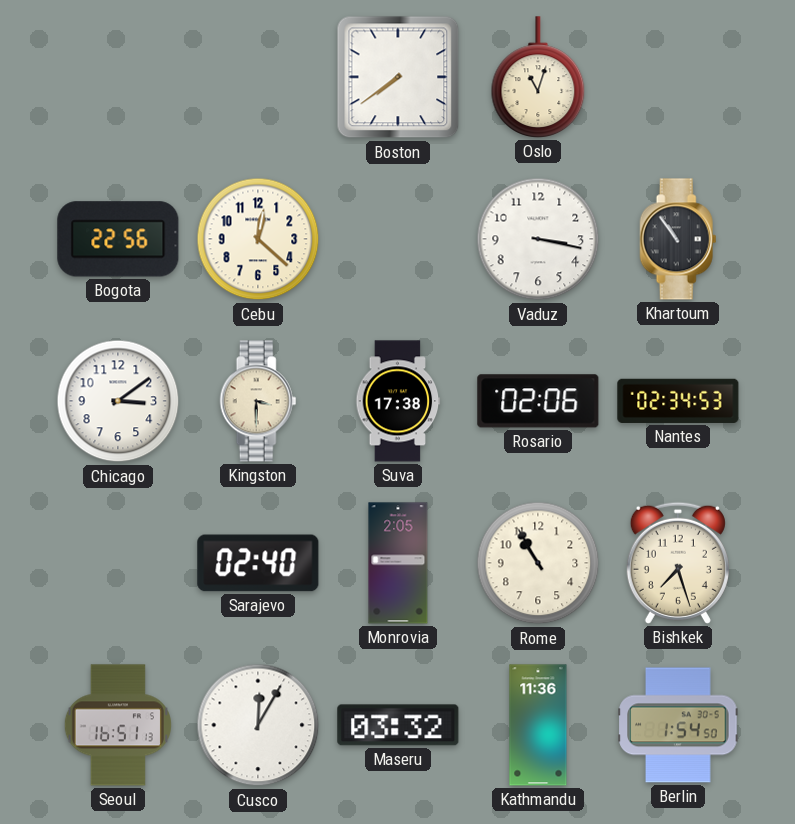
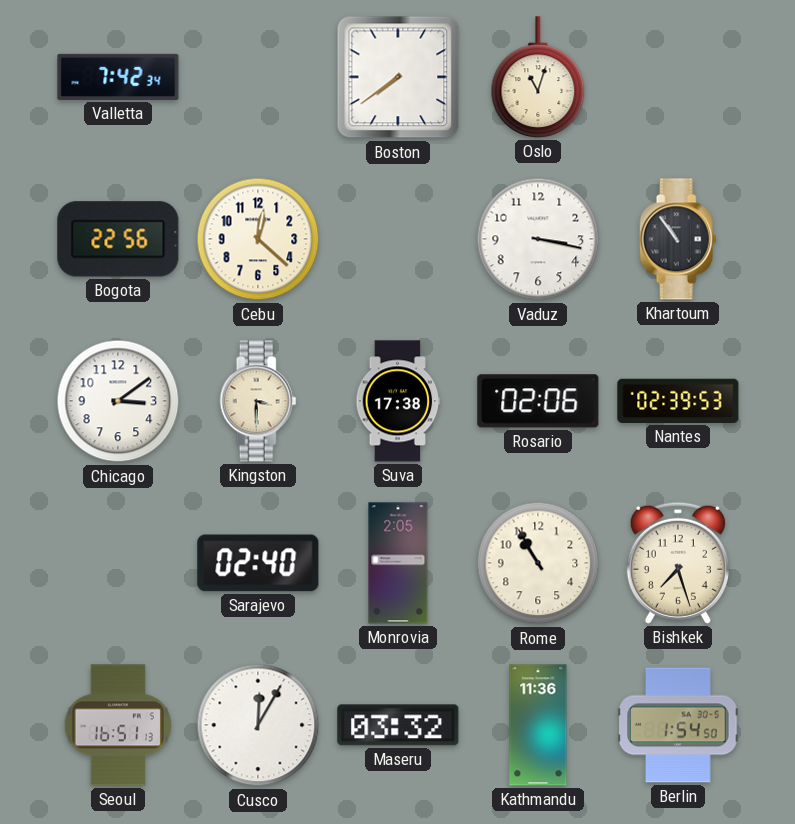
Valletta: none -> 7:42 (118, 77)
Nantes: 02:34 -> 02:39 (678, 401)
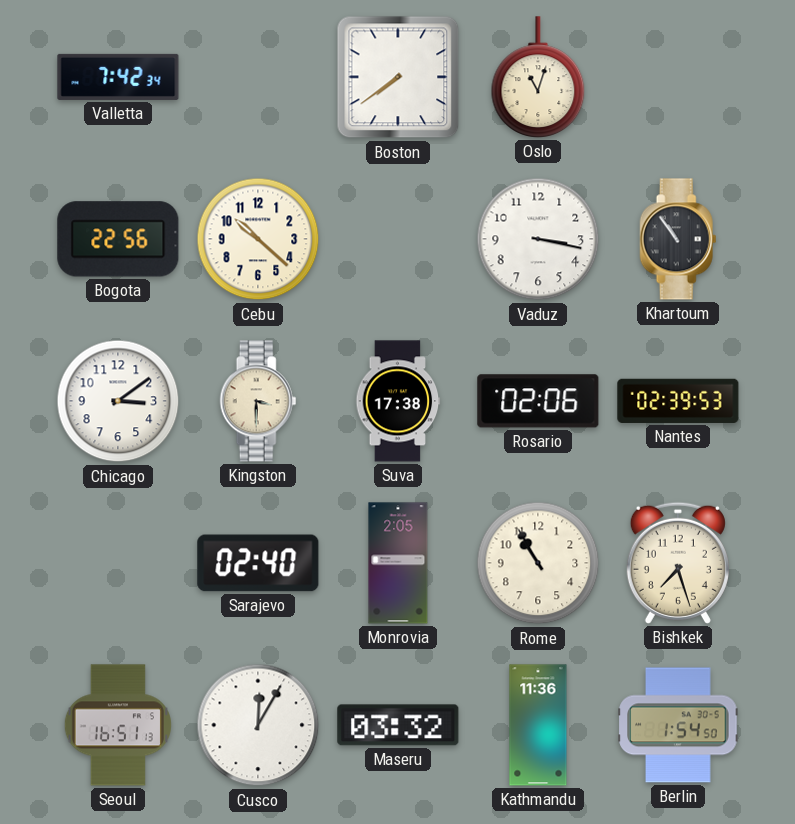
Cebu: 12:22 -> 10:22 (258, 239)
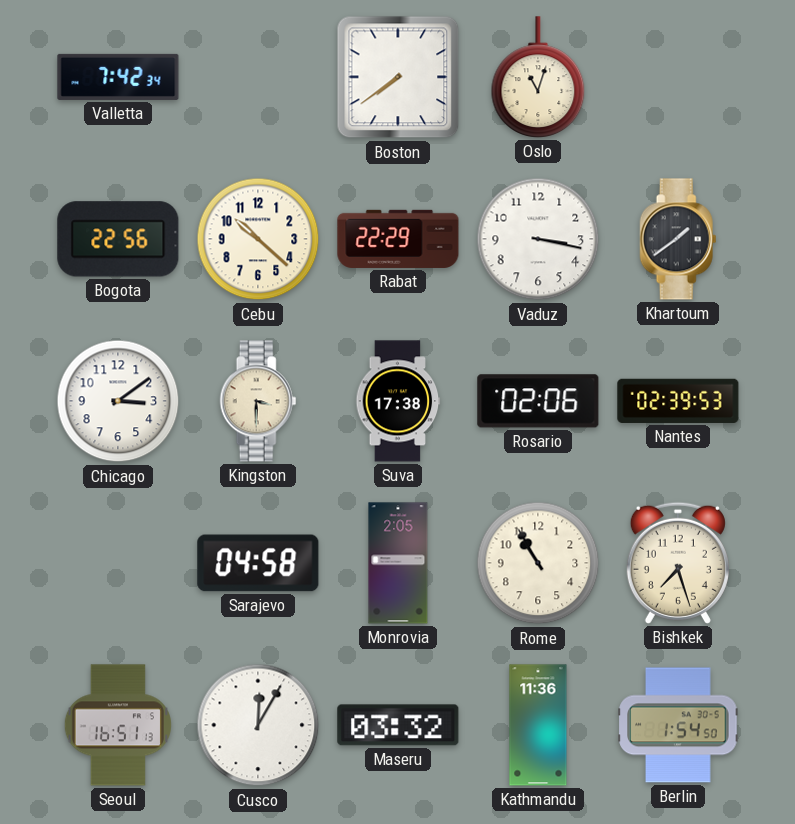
Rabat: none -> 22:29 (398, 239)
Khartoum: 10:54 -> 1:39 (678, 239)
Sarajevo: 02:40 -> 04:58 (258, 563)
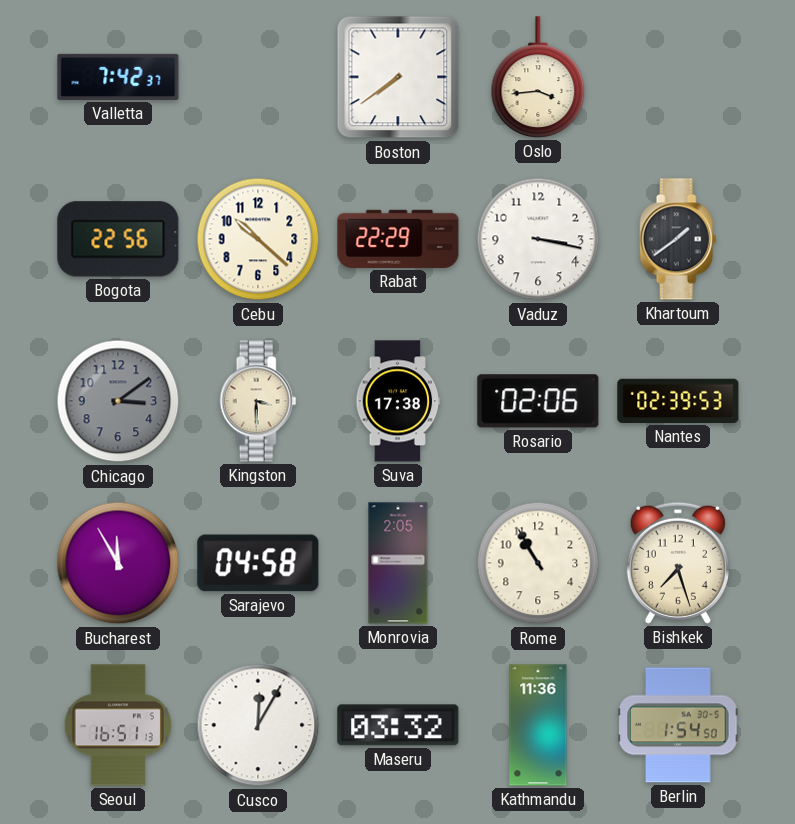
Valletta: 7:42:34 -> 7:42:37 (118, 77)
Oslo: 11:03 -> 3:44 (538, 77)
Chicago dial: white -> grey (118, 401)
Bucharest: none -> 11:55 (118, 563)
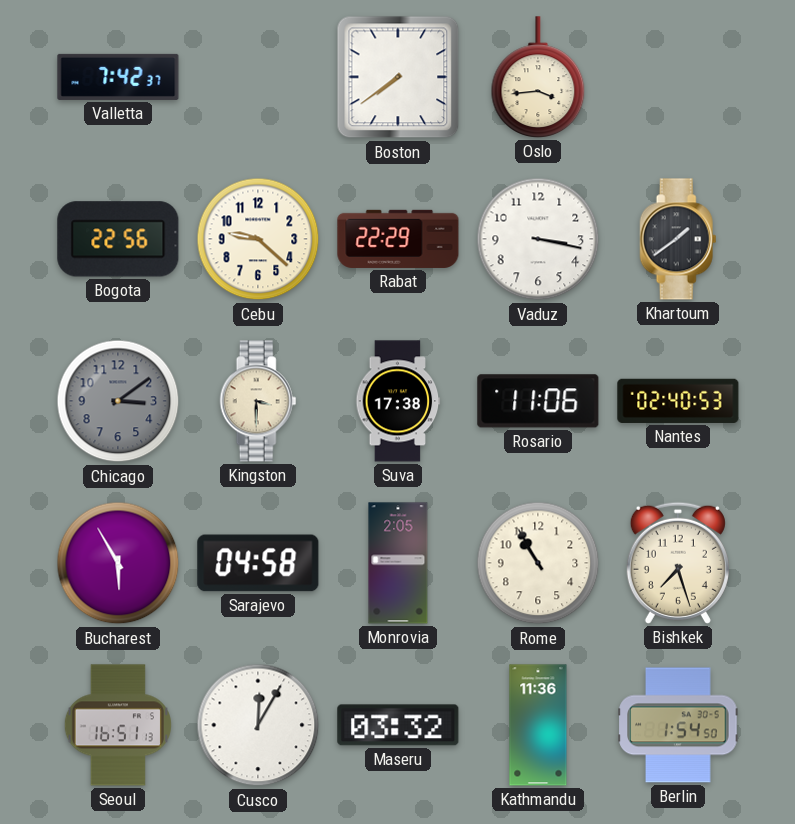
Cebu: 10:22 -> 9:22 (258, 239)
Rosario: 02:06 -> 11:06 (538, 401)
Nantes: 02:39 -> 02:40 (678, 401)
Bucharest: 11:55 -> 5:55 (118, 563)
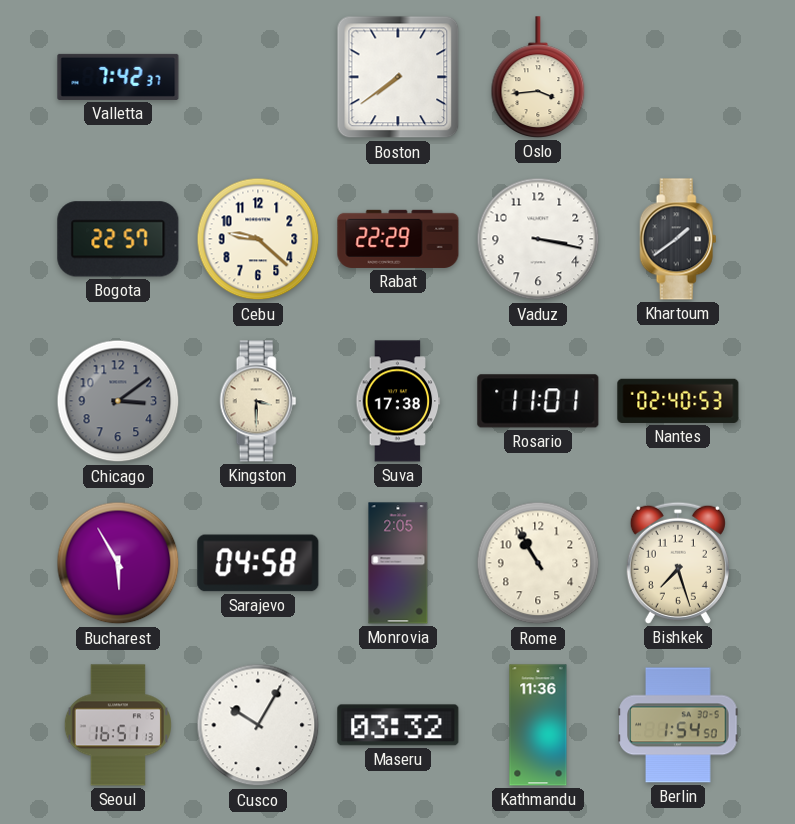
Bogota: 22:56 -> 22:57 (118, 239)
Rosario: 11:06 -> 11:01 (538, 401)
Cusco: 12:05 -> 10:05 (258, 725)
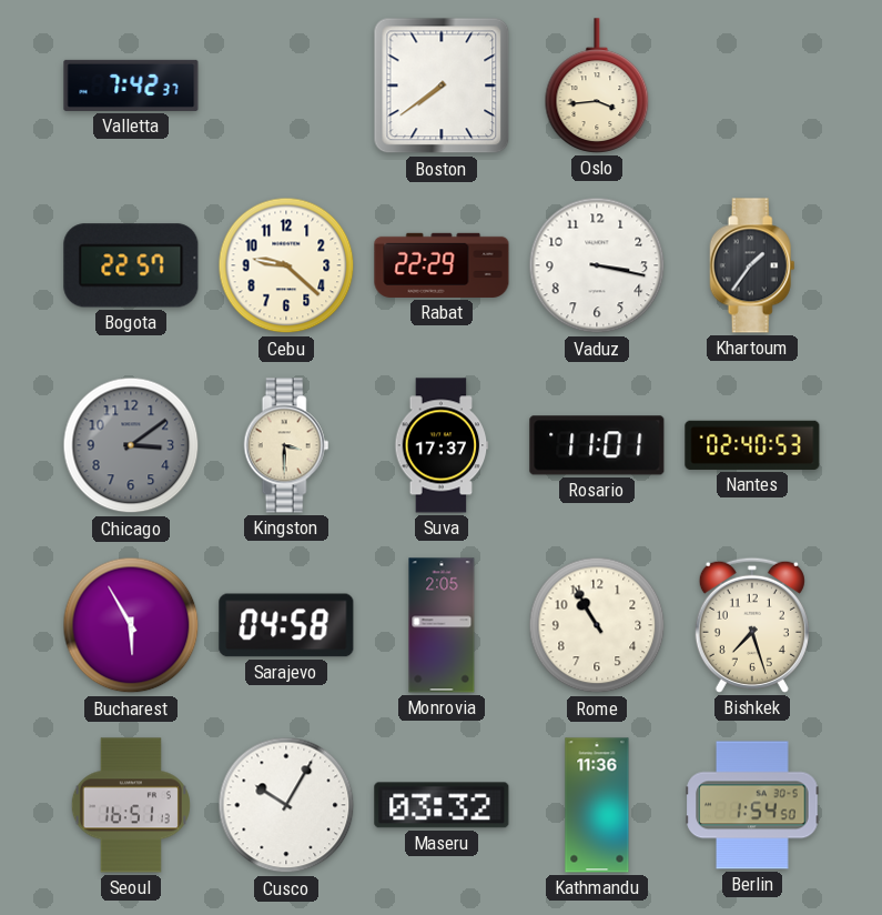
Khartoum: 1:39 -> 1:36 (752, 265)
Suva: 17:38 -> 17:37 (442, 445)
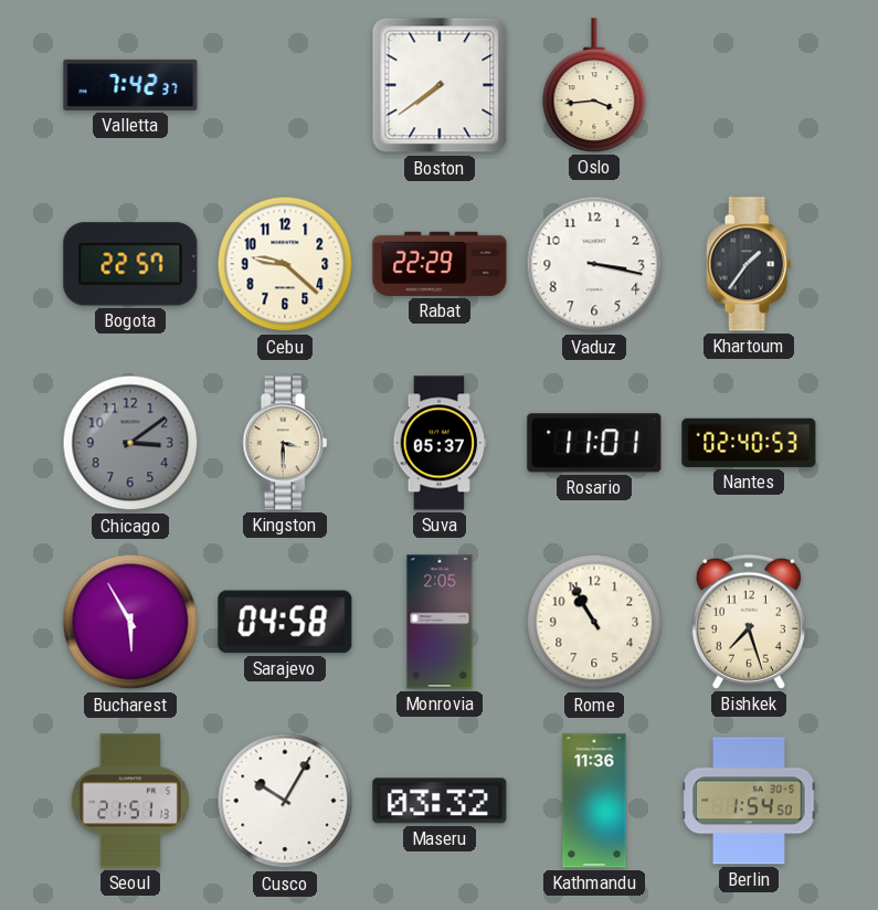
Suva: 17:37 -> 05:37 (440, 443)
Seoul: 16:51 -> 21:51 (130, 801)
